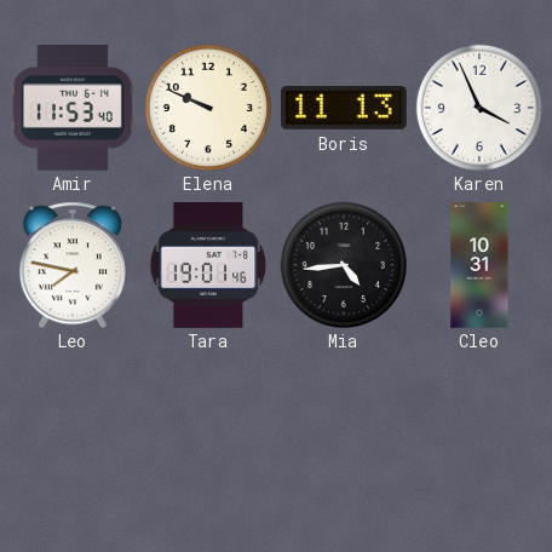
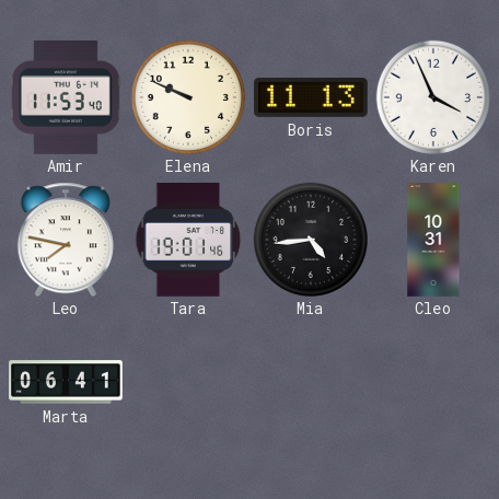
Marta: none -> 06:41 (66, 382)
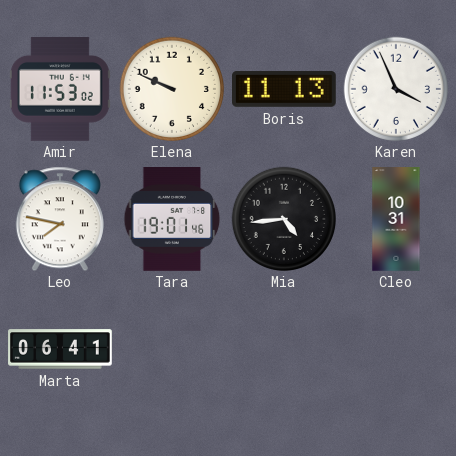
Amir: 11:53:40 -> 11:53:02 (60, 90)
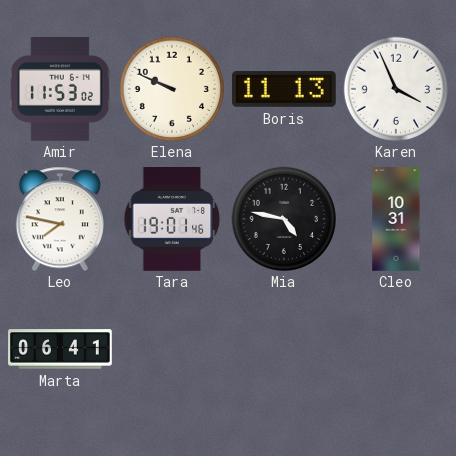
Mia: 4:44 -> 4:47 (283, 218)
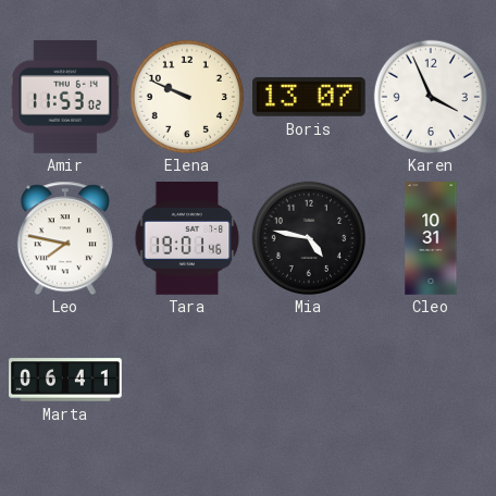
Boris: 11:13 -> 13:07 (310, 97)
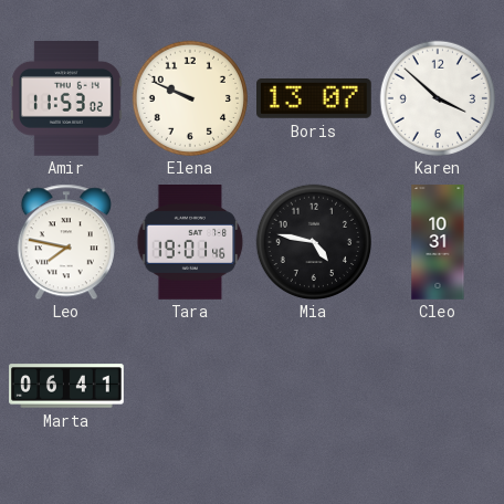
Karen: 3:56 -> 3:52 (437, 97)
